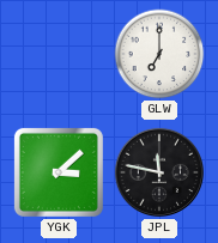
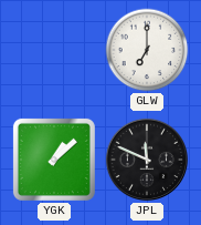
YGK: 3:08 -> 1:08 (54, 160)
JPL: 11:47 -> 11:49 (147, 160)
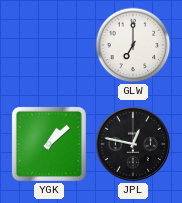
JPL: 11:49 -> 12:47 (133, 144)
